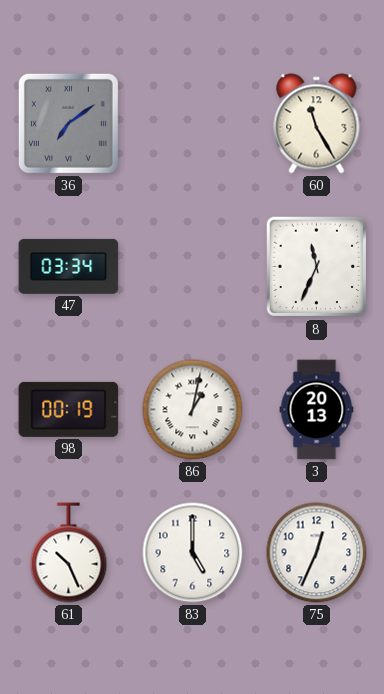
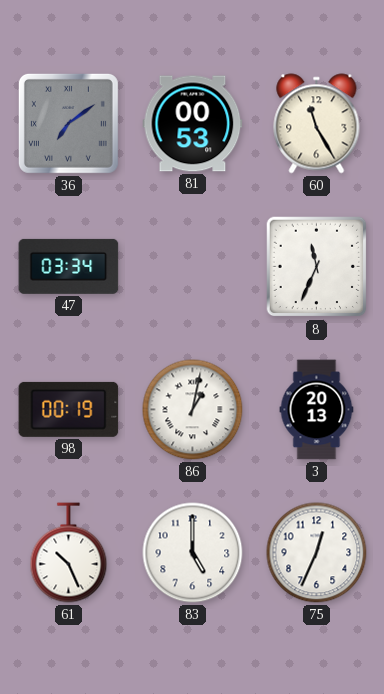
81: none -> 00:53 (193, 124)
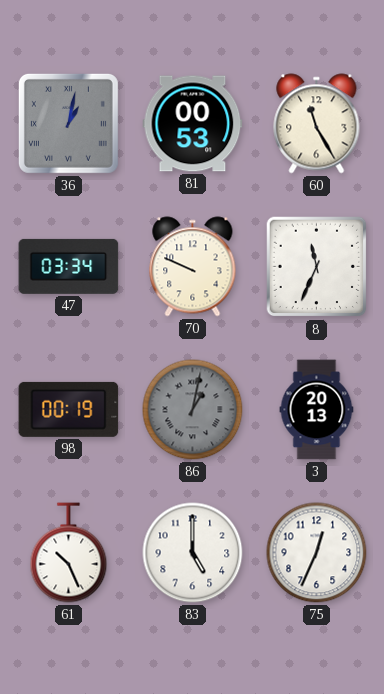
36: 7:09 -> 1:02 (68, 123)
70: none -> 9:49 (193, 267)
86 dial: white -> grey (193, 410)
